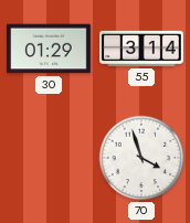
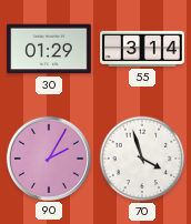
90: none -> 2:05 (48, 157)
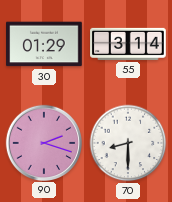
90: 2:05 -> 2:18 (43, 142)
70: 3:57 -> 8:30 (128, 143)
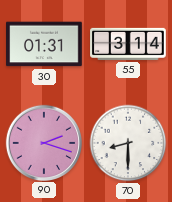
30: 01:29 -> 01:31 (44, 44)
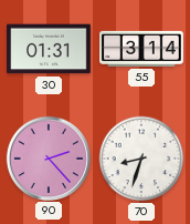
90: 2:18 -> 2:23 (47, 157)
70: 8:30 -> 8:33 (141, 159)
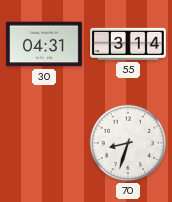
30: 01:31 -> 04:31 (44, 44)
90: 2:23 -> none (47, 157)
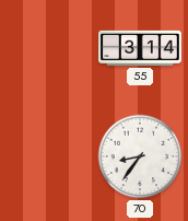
30: 04:31 -> none (44, 44)
70: 8:33 -> 8:36 (140, 156)
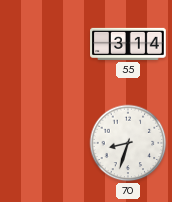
70: 8:36 -> 8:33 (128, 143)
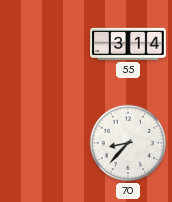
70: 8:33 -> 8:37 (128, 143)
